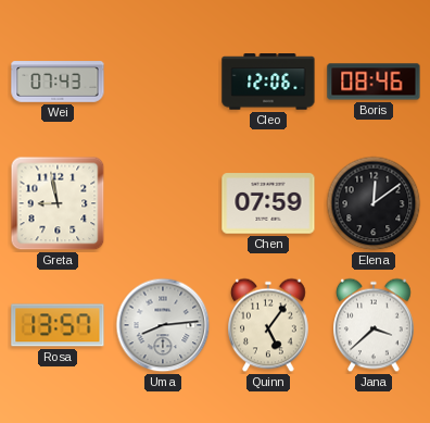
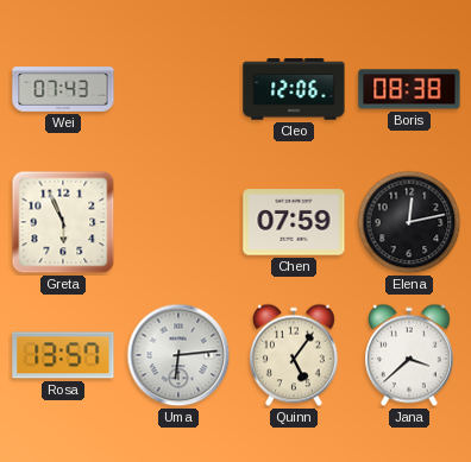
Boris: 08:46 -> 08:38 (409, 89)
Greta: 8:58 -> 5:56 (63, 222)
Elena: 12:09 -> 12:13 (409, 222)
Uma: 8:14 -> 6:14 (178, 355)
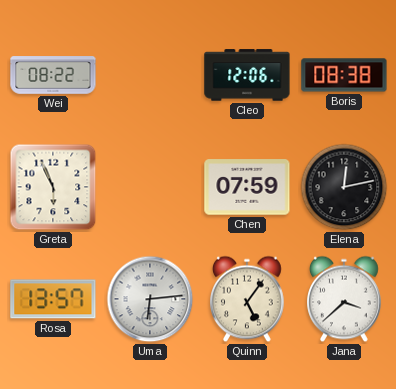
Wei: 07:43 -> 08:22 (53, 75)
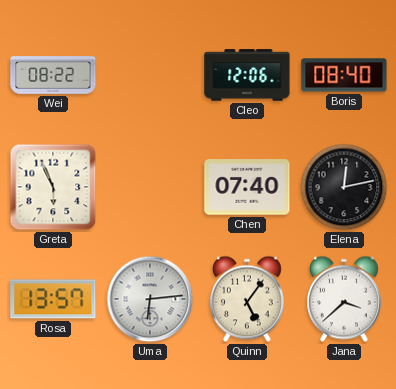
Boris: 08:38 -> 08:40 (344, 75)
Chen: 07:59 -> 07:40 (247, 187)
